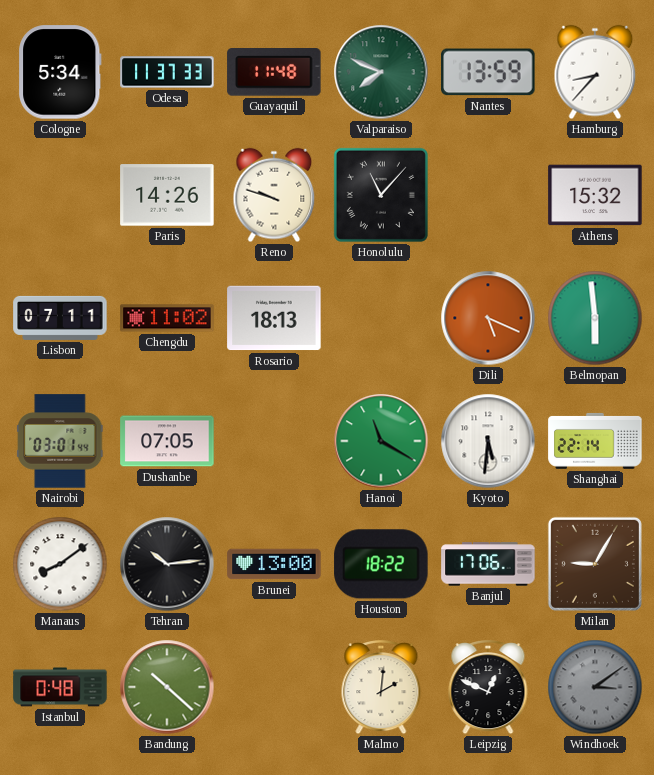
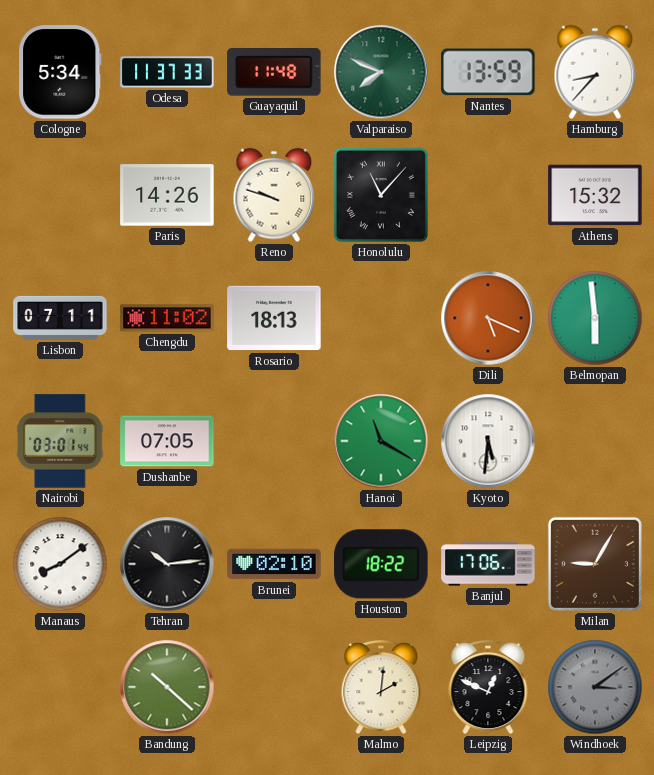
Shanghai: 22:14 -> none (595, 441)
Brunei: 13:00 -> 02:10 (274, 564)
Istanbul: 0:48 -> none (60, 687)
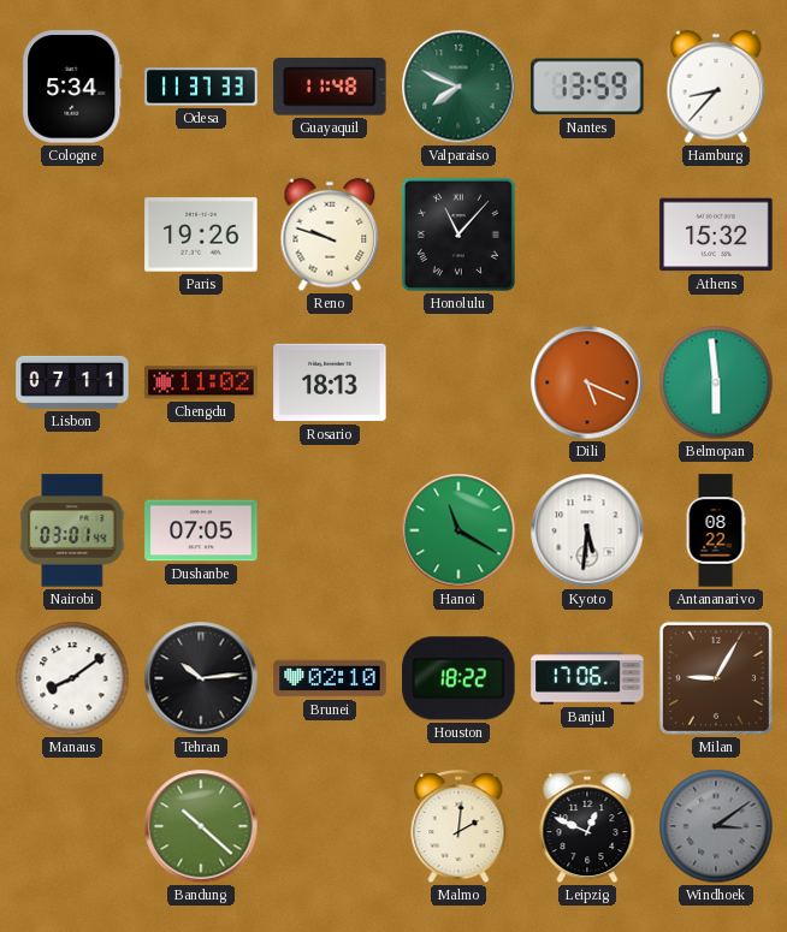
Paris: 14:26 -> 19:26 (201, 235)
Antananarivo: none -> 08:22 (716, 530)
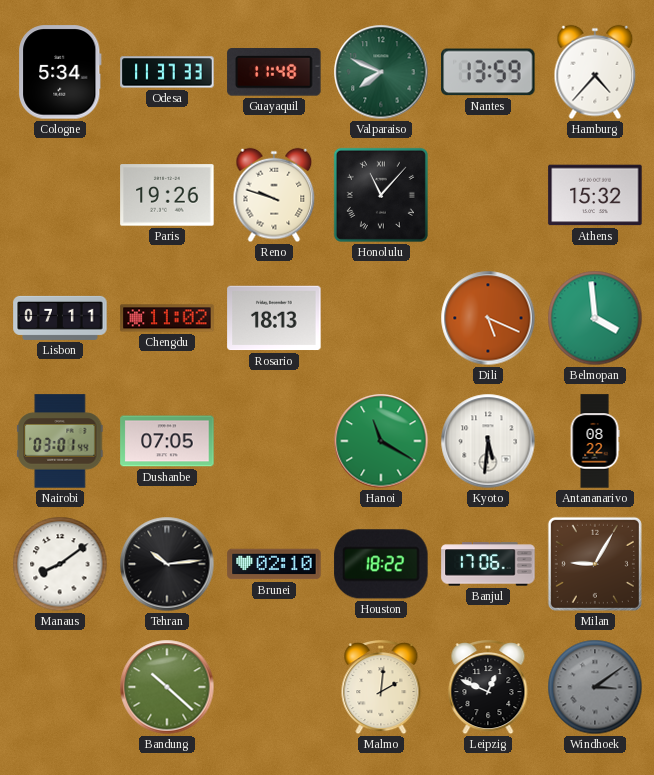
Hamburg: 8:37 -> 4:37 (595, 72)
Belmopan: 5:59 -> 3:59 (595, 318)
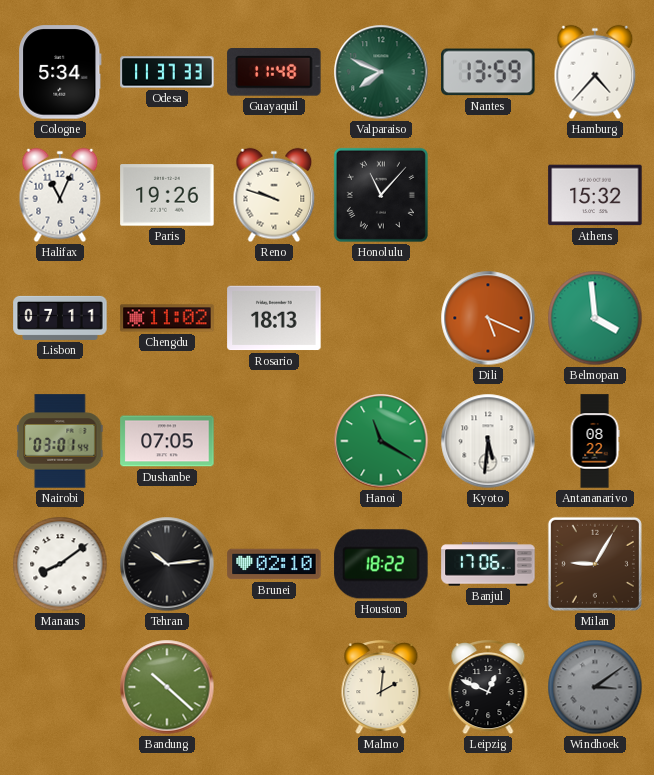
Halifax: none -> 11:04 (60, 195)
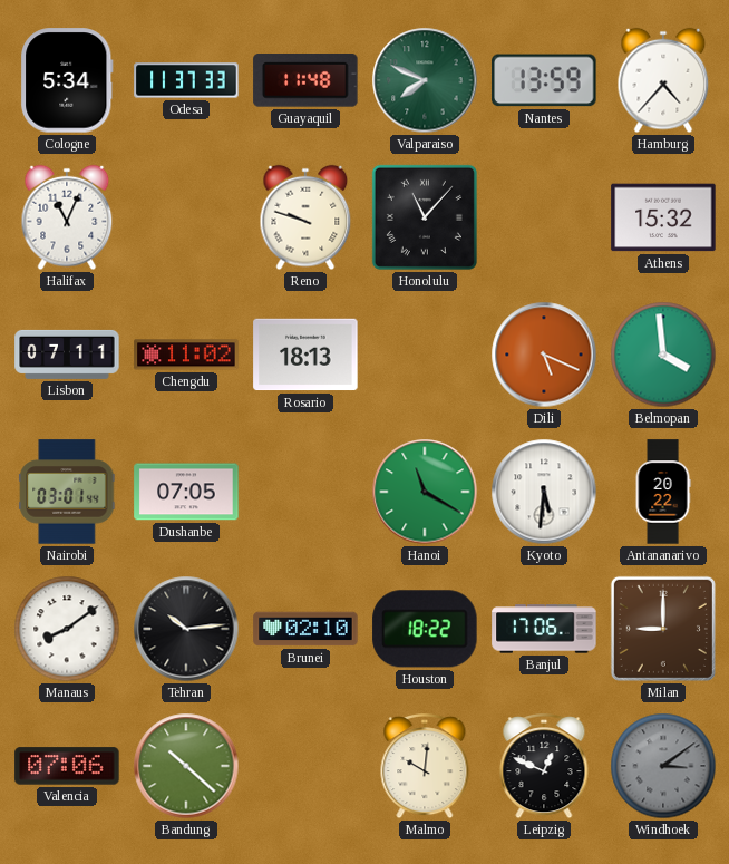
Paris: 19:26 -> none (167, 195)
Antananarivo: 08:22 -> 20:22 (663, 492)
Milan: 9:05 -> 9:00 (663, 629)
Valencia: none -> 07:06 (67, 766)
Malmo: 2:01 -> 10:01 (425, 767)
